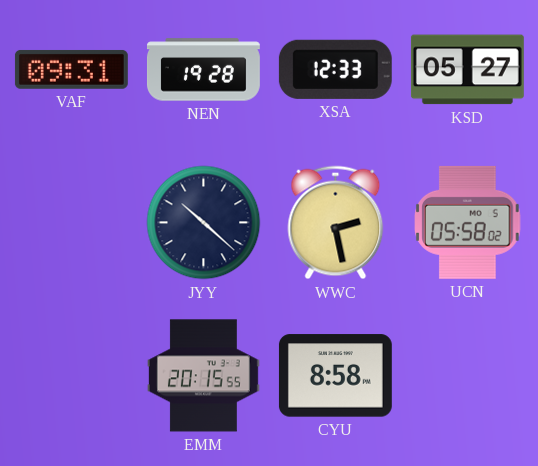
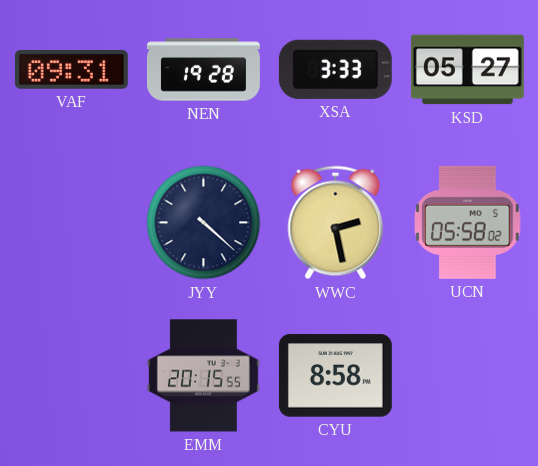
XSA: 12:33 -> 3:33 (335, 69)
JYY: 10:22 -> 4:22 (204, 223)
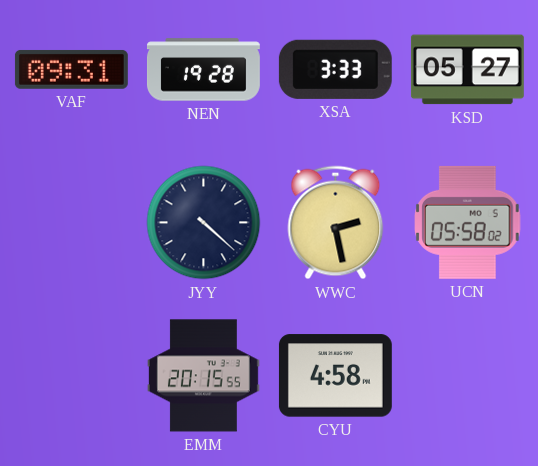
CYU: 8:58 -> 4:58 (335, 376)
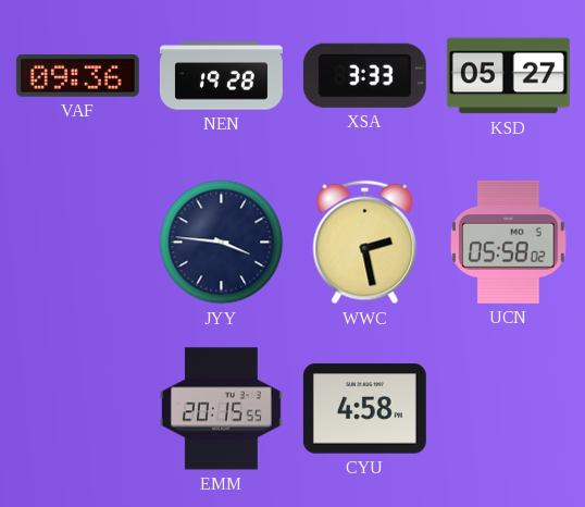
VAF: 09:31 -> 09:36 (77, 75)
JYY: 4:22 -> 3:46 (222, 243)
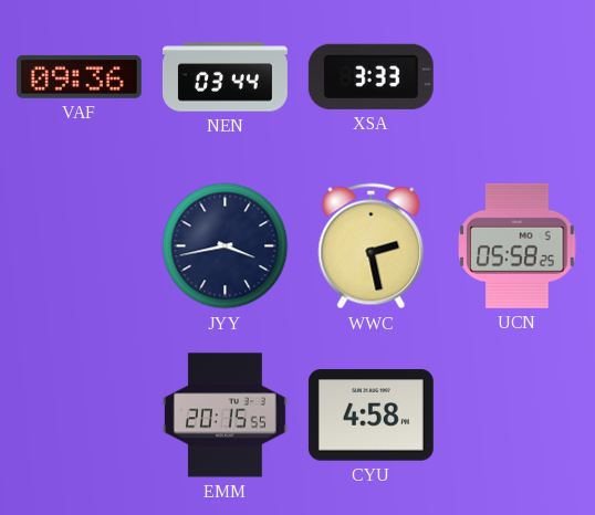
NEN: 19:28 -> 03:44 (225, 77)
KSD: 05:27 -> none (508, 76)
JYY: 3:46 -> 3:43 (226, 246)
UCN: 05:58:02 -> 05:58:25 (518, 245)
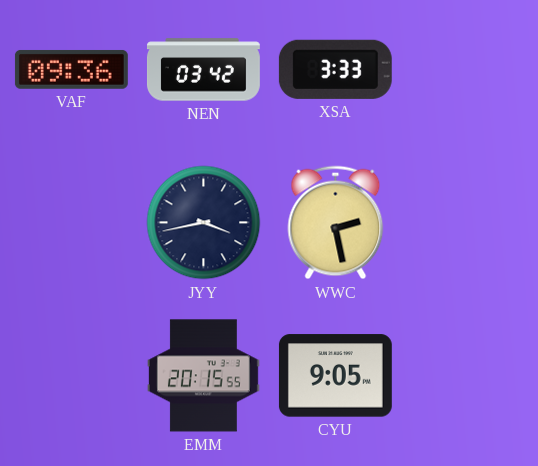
NEN: 03:44 -> 03:42 (203, 70)
UCN: 05:58 -> none (518, 245)
CYU: 4:58 -> 9:05 (335, 376)
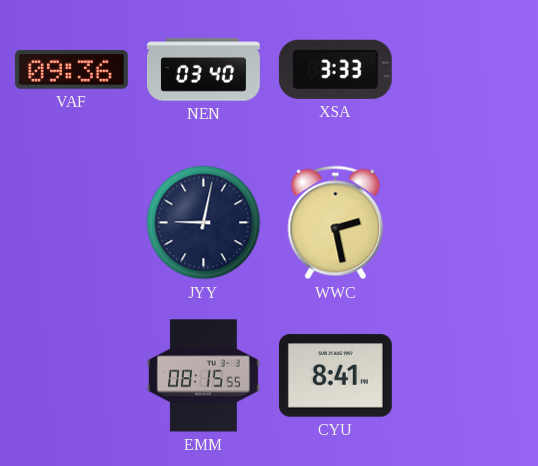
NEN: 03:42 -> 03:40 (203, 70)
JYY: 3:43 -> 9:02 (204, 223)
EMM: 20:15 -> 08:15 (203, 376)
CYU: 9:05 -> 8:41 (335, 376)
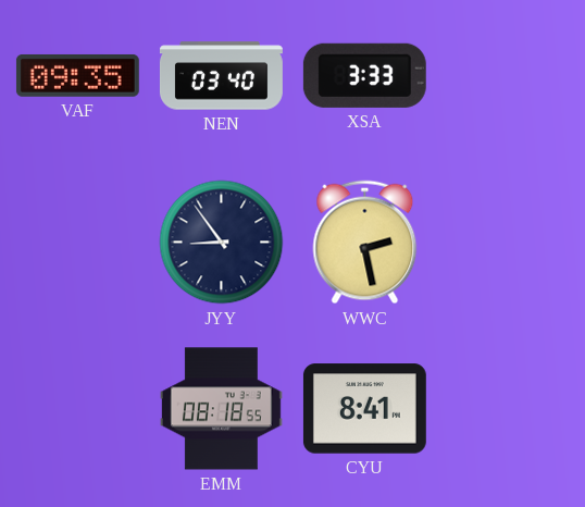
VAF: 09:36 -> 09:35 (77, 75)
JYY: 9:02 -> 8:54 (222, 243)
EMM: 08:15 -> 08:18 (221, 409)
